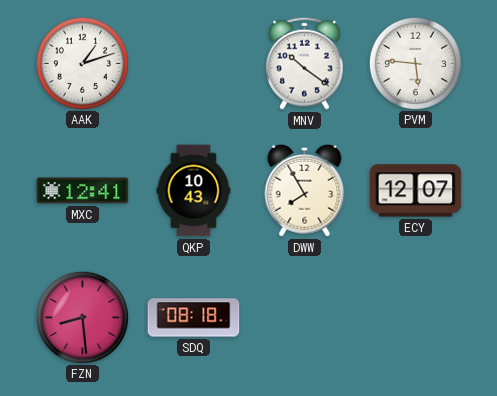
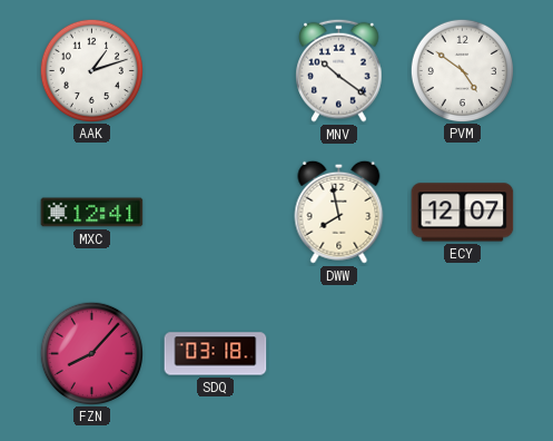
PVM: 5:46 -> 4:51 (462, 70)
QKP: 10:43 -> none (194, 191)
DWW: 7:55 -> 7:58 (339, 212)
FZN: 8:29 -> 8:07 (91, 353)
SDQ: 08:18 -> 03:18 (216, 354)
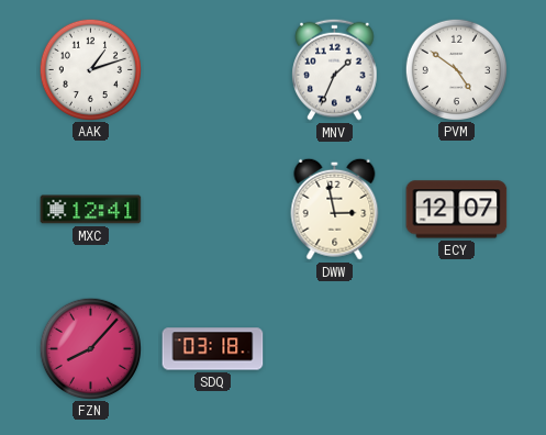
MNV: 10:21 -> 1:34 (335, 69)
DWW: 7:58 -> 2:58 (335, 209)
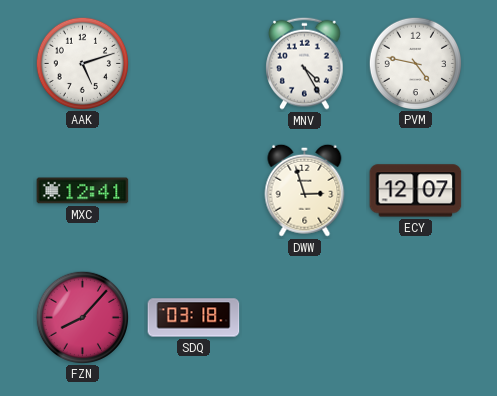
AAK: 1:12 -> 5:12 (82, 63)
MNV: 1:34 -> 4:25 (305, 63)
PVM: 4:51 -> 4:47 (415, 63)
DWW: 2:58 -> 2:57 (305, 190)
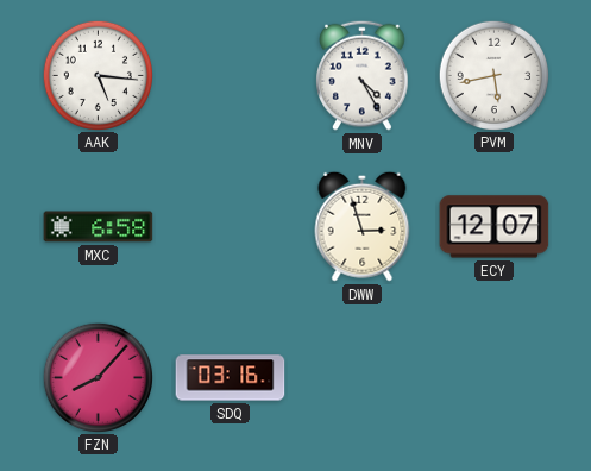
AAK: 5:12 -> 5:16 (98, 75)
PVM: 4:47 -> 5:43 (493, 75)
MXC: 12:41 -> 6:58 (99, 227)
SDQ: 03:18 -> 03:16 (231, 378)
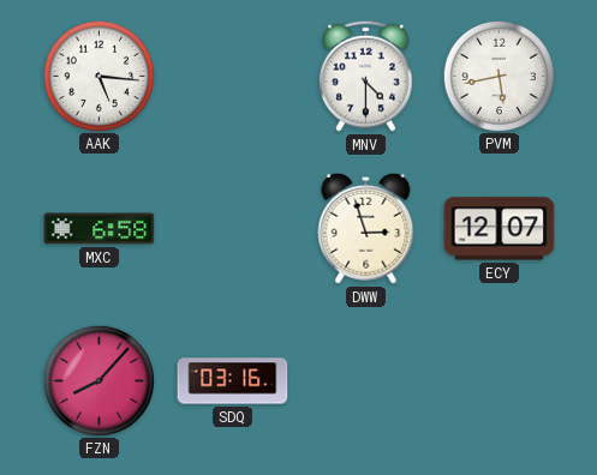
MNV: 4:25 -> 4:30 (366, 76)
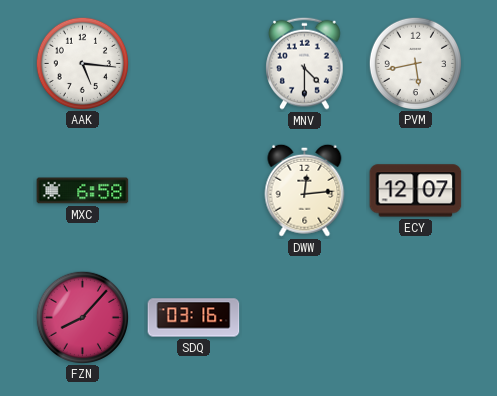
DWW: 2:57 -> 12:14 (305, 190)
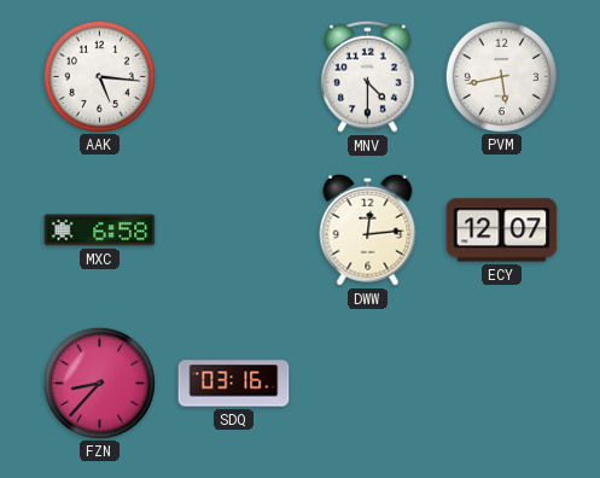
FZN: 8:07 -> 8:37 (99, 383)
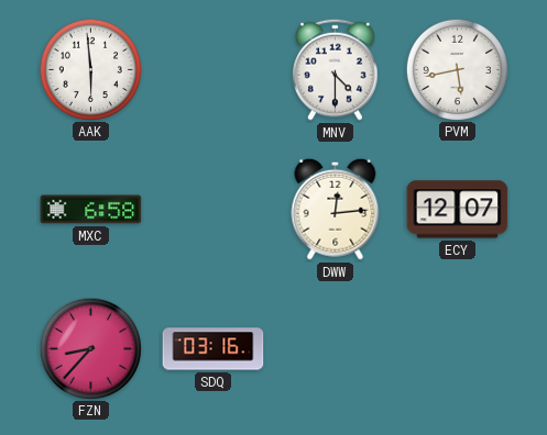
AAK: 5:16 -> 5:59 (90, 69)
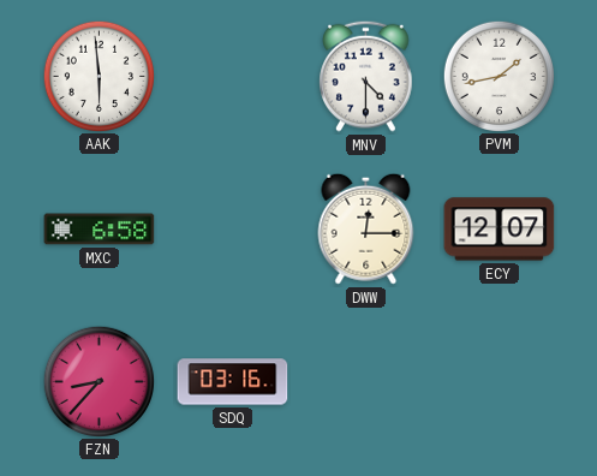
PVM: 5:43 -> 1:43 (499, 76)
DWW: 12:14 -> 12:15 (366, 228)
